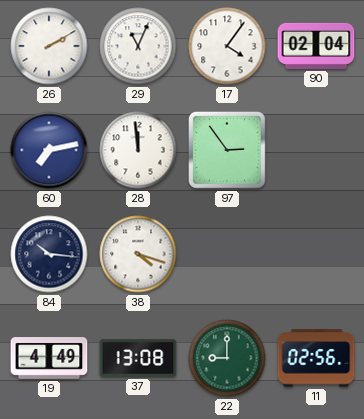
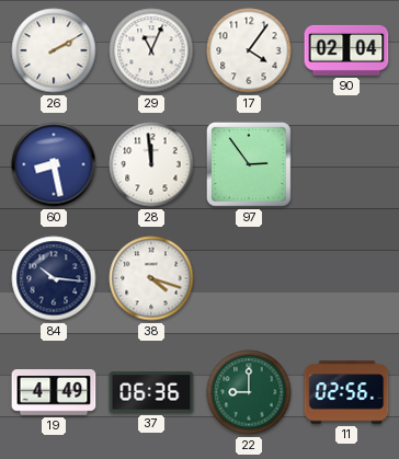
60: 7:13 -> 8:28 (54, 164)
37: 13:08 -> 06:36 (151, 392)
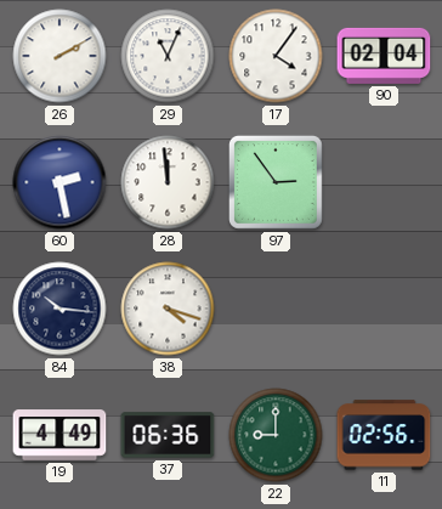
60: 8:28 -> 2:28 (59, 182)
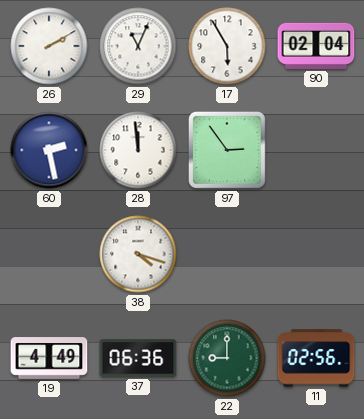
17: 4:06 -> 5:55 (227, 46)
84: 10:16 -> none (59, 309)
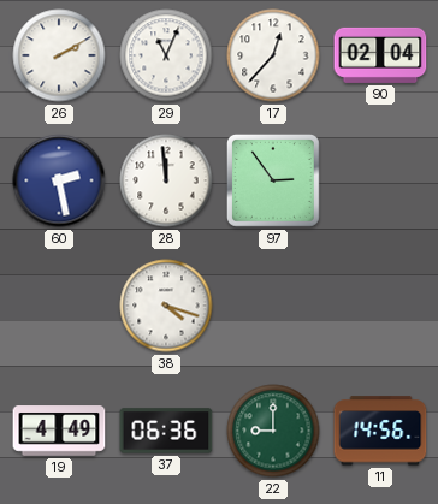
17: 5:55 -> 12:37 (273, 55)
11: 02:56 -> 14:56 (380, 431)
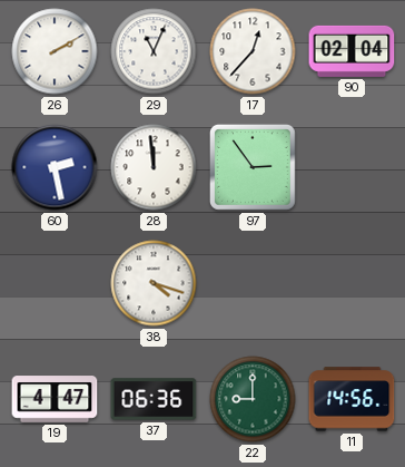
19: 4:49 -> 4:47 (55, 399)
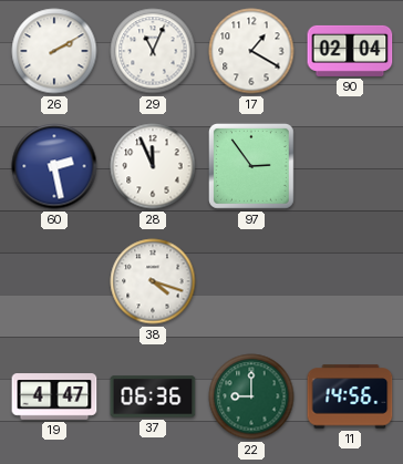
17: 12:37 -> 1:20 (251, 51)
28: 11:59 -> 11:56 (153, 166)
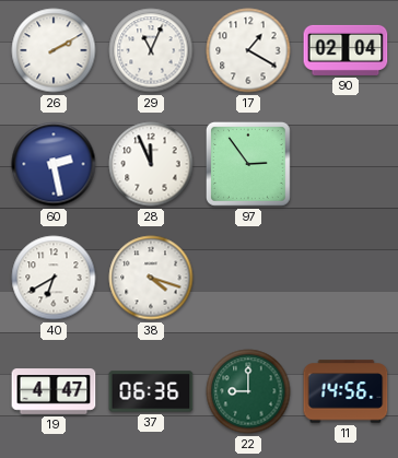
40: none -> 6:40 (54, 278)
